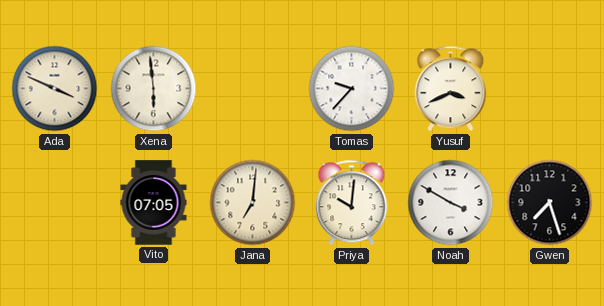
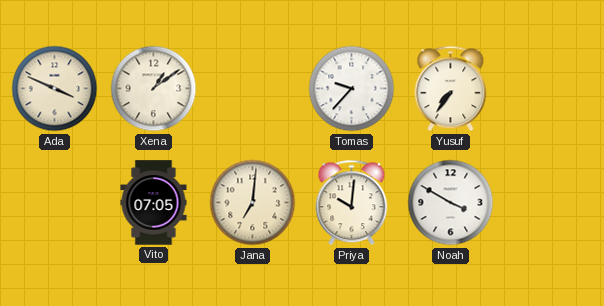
Xena: 5:59 -> 1:09 (154, 89)
Yusuf: 3:41 -> 7:36 (451, 89)
Gwen: 7:27 -> none (550, 203)
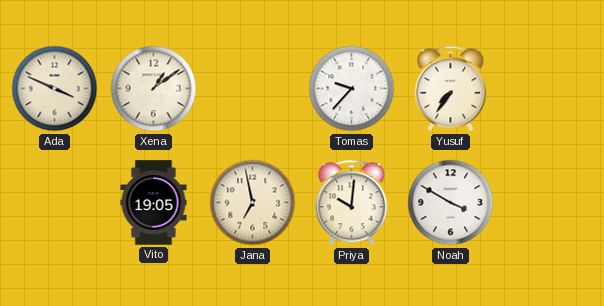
Vito: 07:05 -> 19:05 (154, 203)
Jana: 7:01 -> 6:58 (253, 203)
